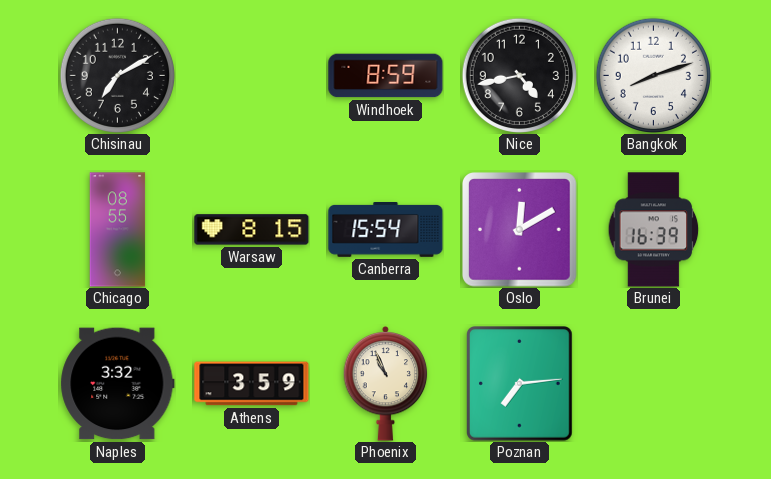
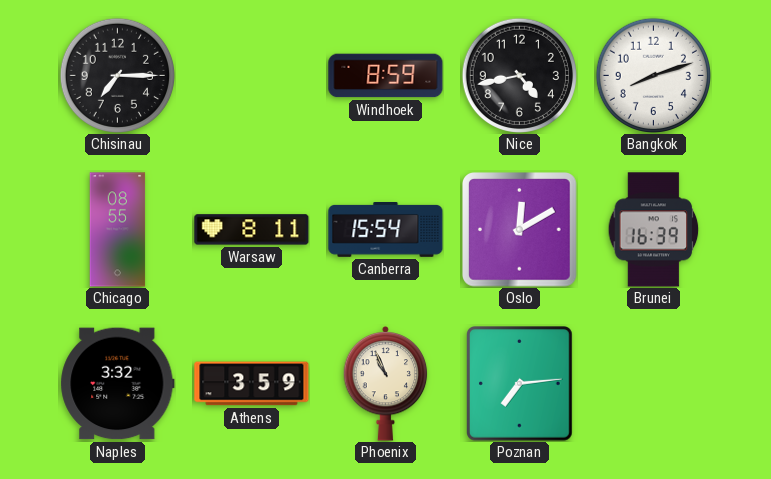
Chisinau: 7:10 -> 7:15 (117, 75)
Warsaw: 8:15 -> 8:11 (252, 230)
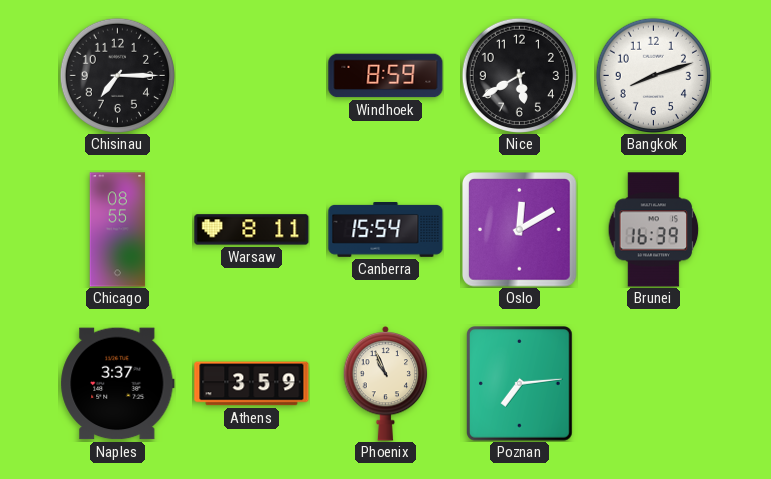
Nice: 4:43 -> 5:40 (519, 75)
Naples: 3:32 -> 3:37 (118, 384)
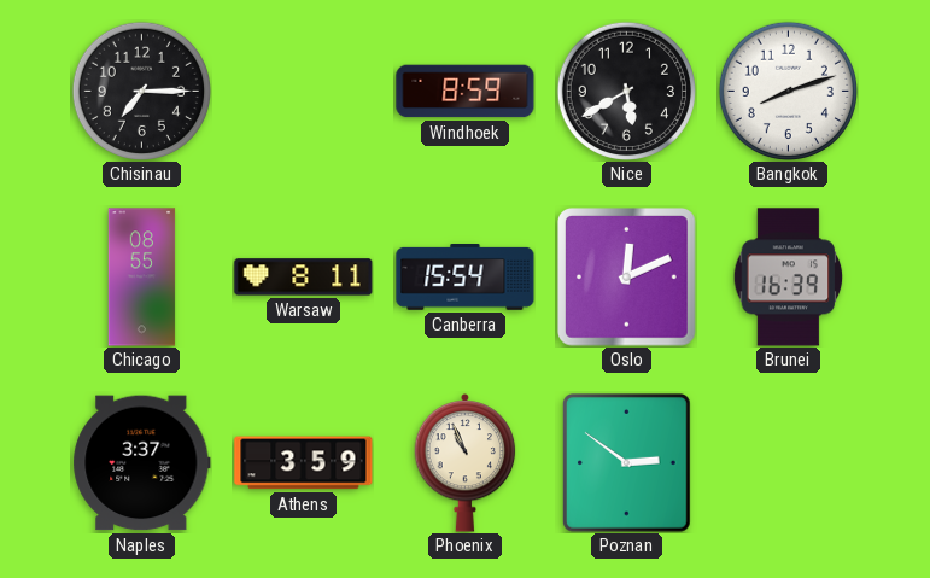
Oslo: 12:10 -> 12:11 (627, 278)
Poznan: 7:14 -> 2:51 (627, 463)
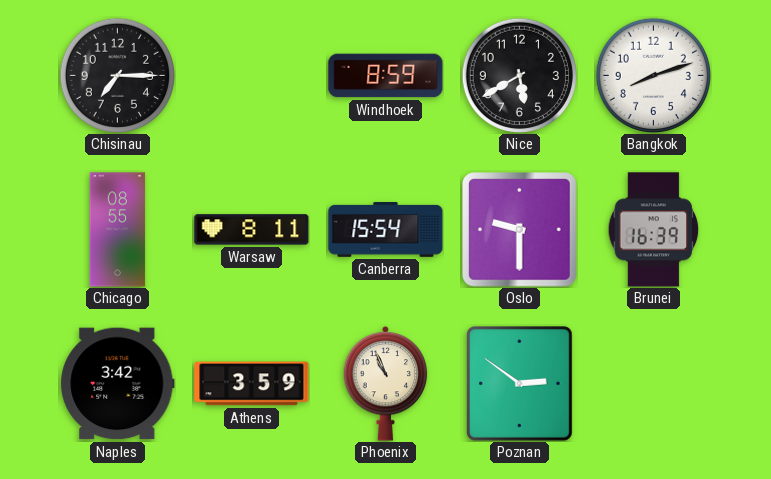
Oslo: 12:11 -> 9:30 (520, 230)
Naples: 3:37 -> 3:42 (118, 384)
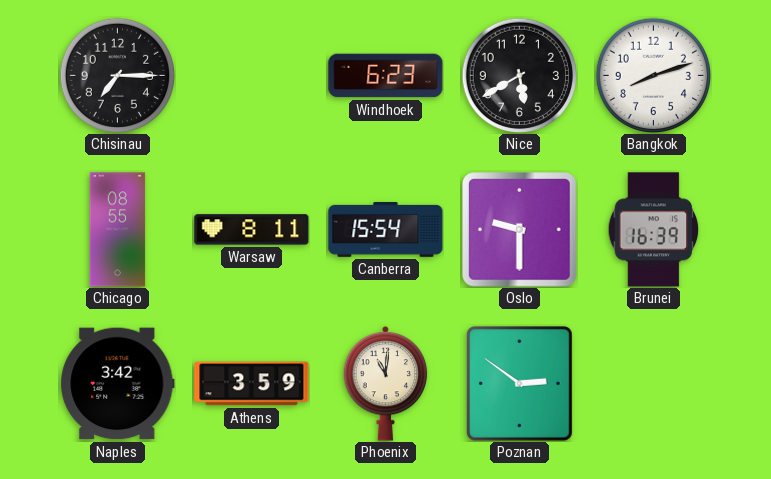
Windhoek: 8:59 -> 6:23 (386, 76)
Phoenix: 10:56 -> 11:01 (386, 383)
